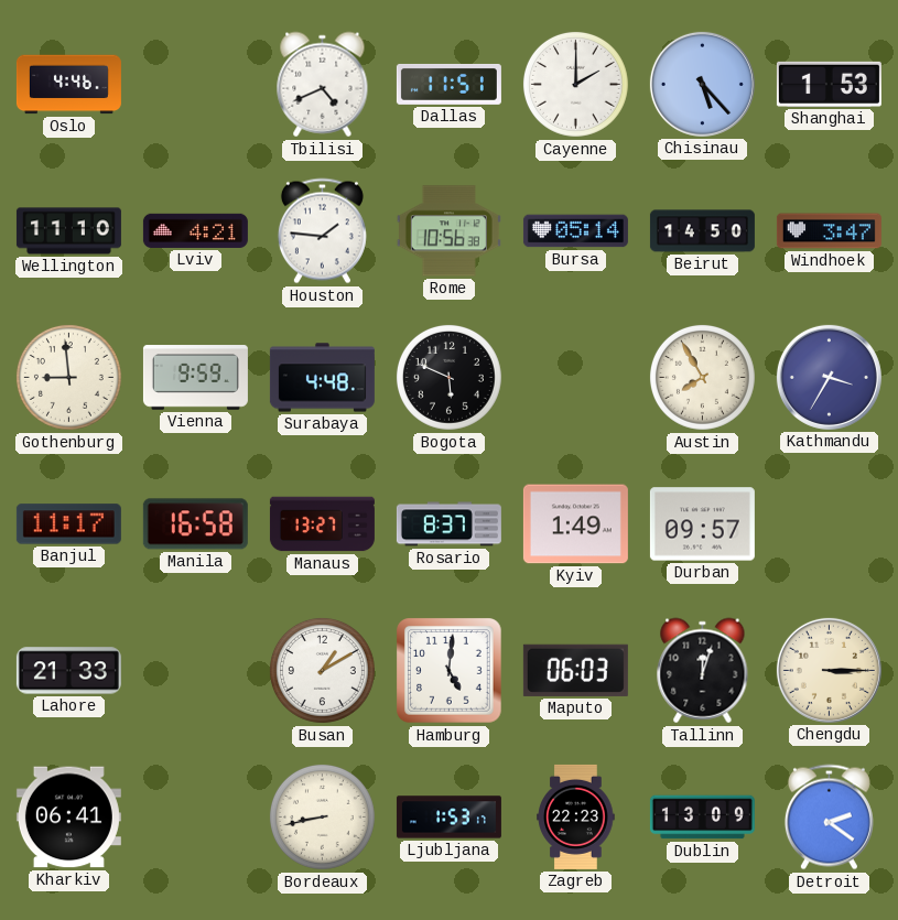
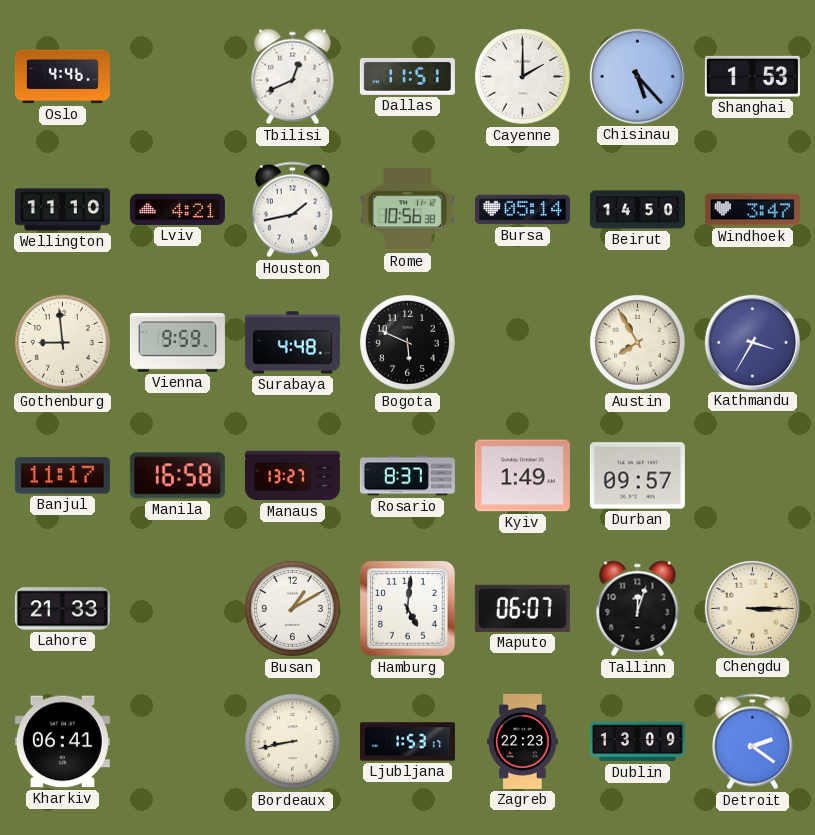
Tbilisi: 4:41 -> 12:41 (293, 77)
Houston: 1:46 -> 1:43 (292, 210)
Maputo: 06:03 -> 06:07 (522, 608)
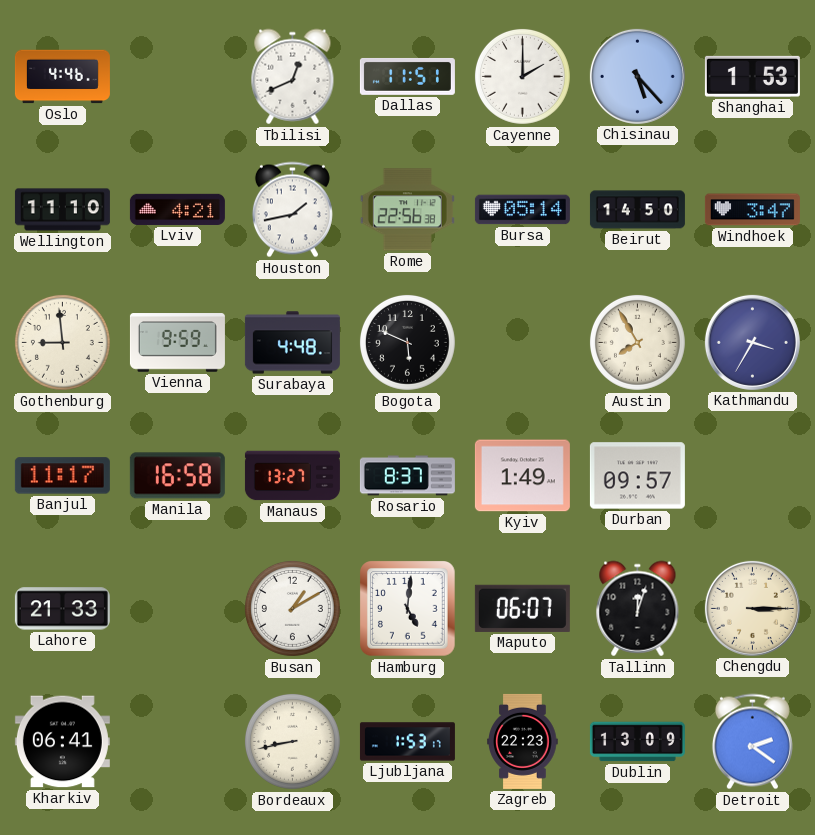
Rome: 10:56 -> 22:56 (407, 210)
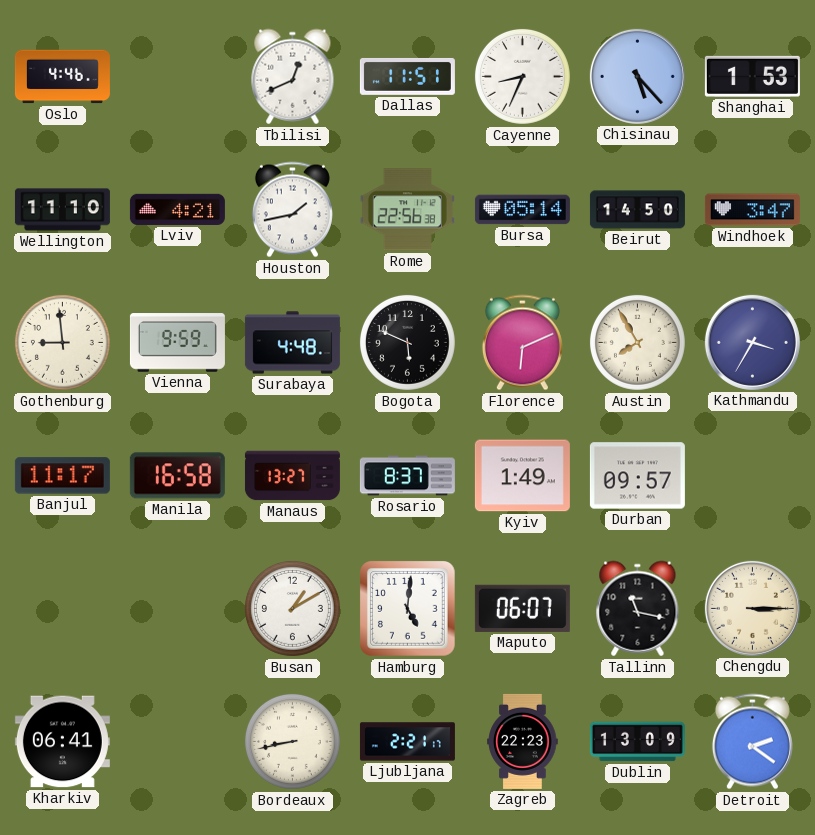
Cayenne: 2:00 -> 8:34 (522, 76)
Florence: none -> 6:11 (522, 343)
Lahore: 21:33 -> none (62, 609)
Tallinn: 12:03 -> 11:17 (638, 609)
Ljubljana: 1:53 -> 2:21 (407, 742)
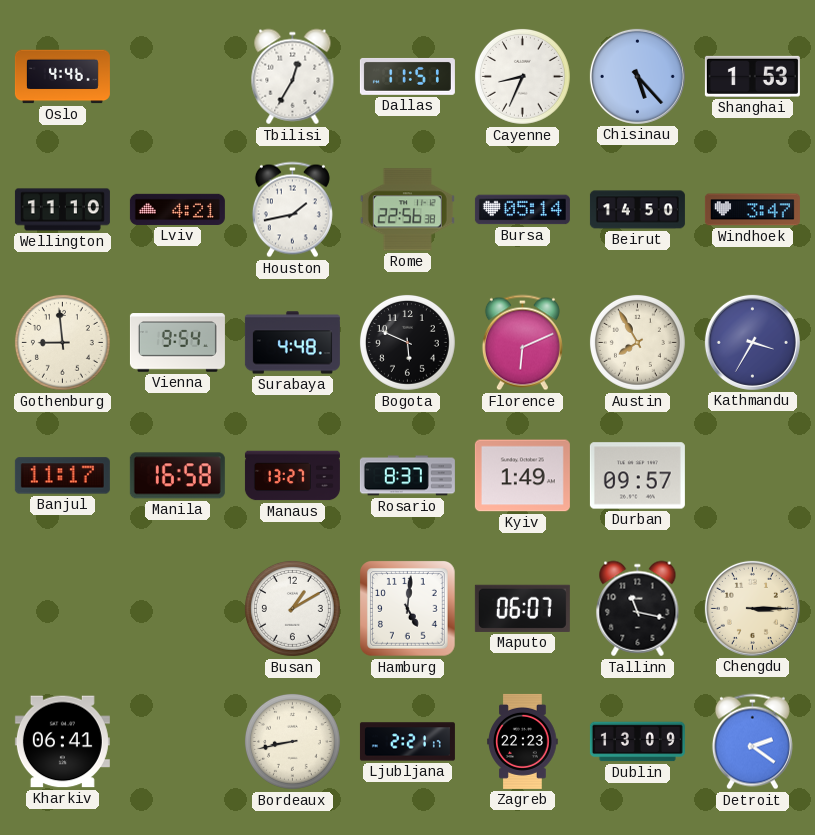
Tbilisi: 12:41 -> 12:35 (293, 77)
Vienna: 9:59 -> 9:54 (177, 343)
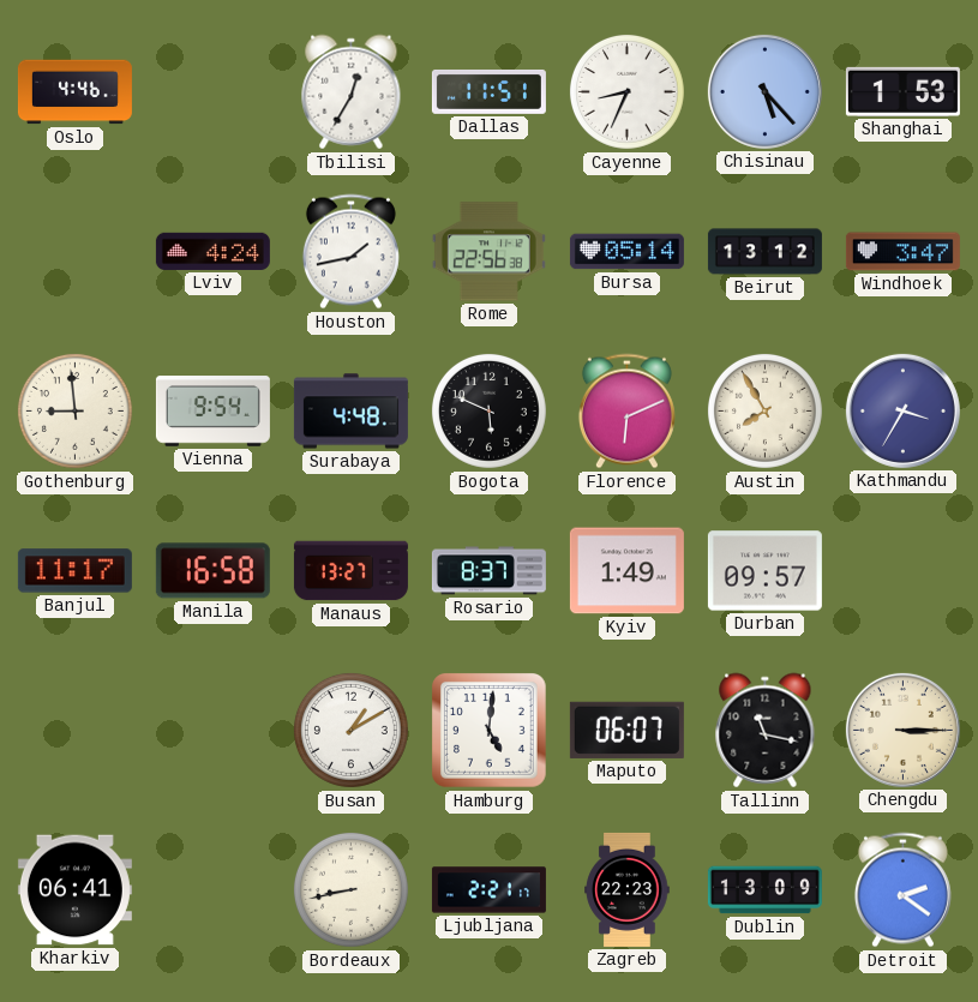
Wellington: 11:10 -> none (62, 210)
Lviv: 4:21 -> 4:24 (212, 251)
Beirut: 14:50 -> 13:12 (764, 252)
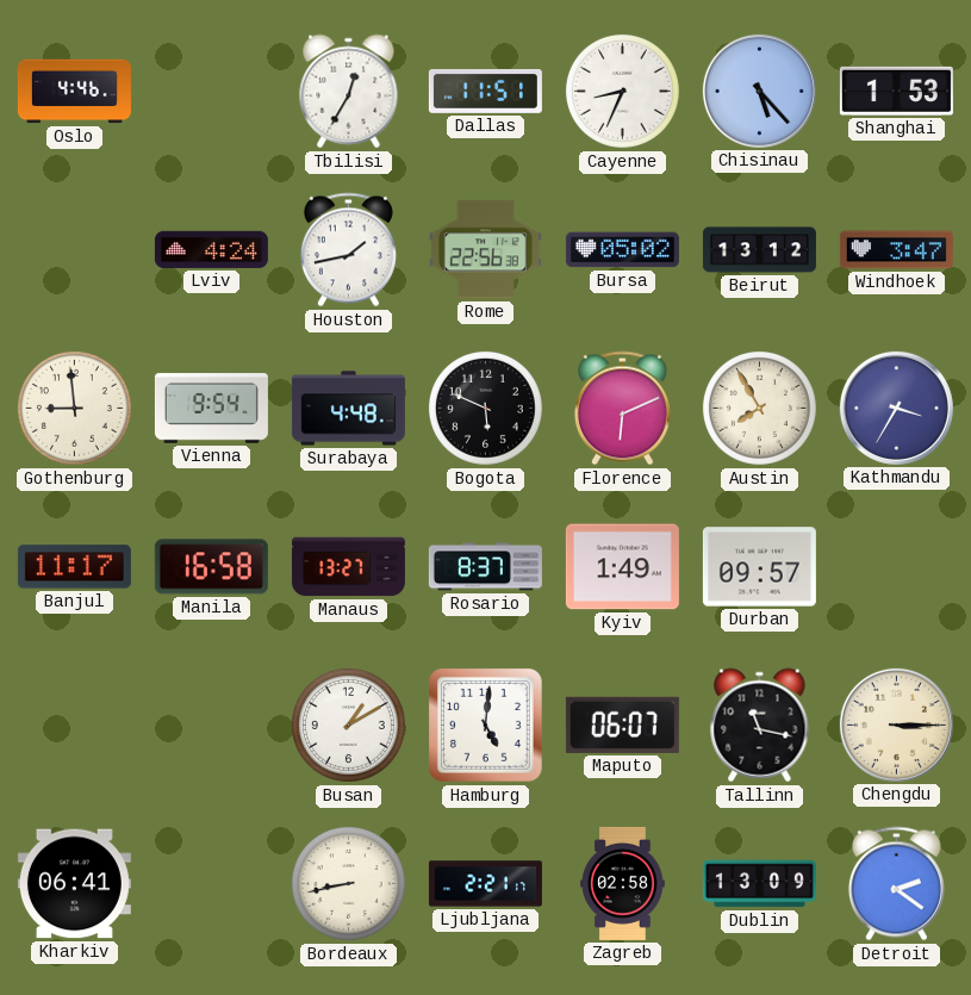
Bursa: 05:14 -> 05:02 (622, 250)
Zagreb: 22:23 -> 02:58 (623, 883)
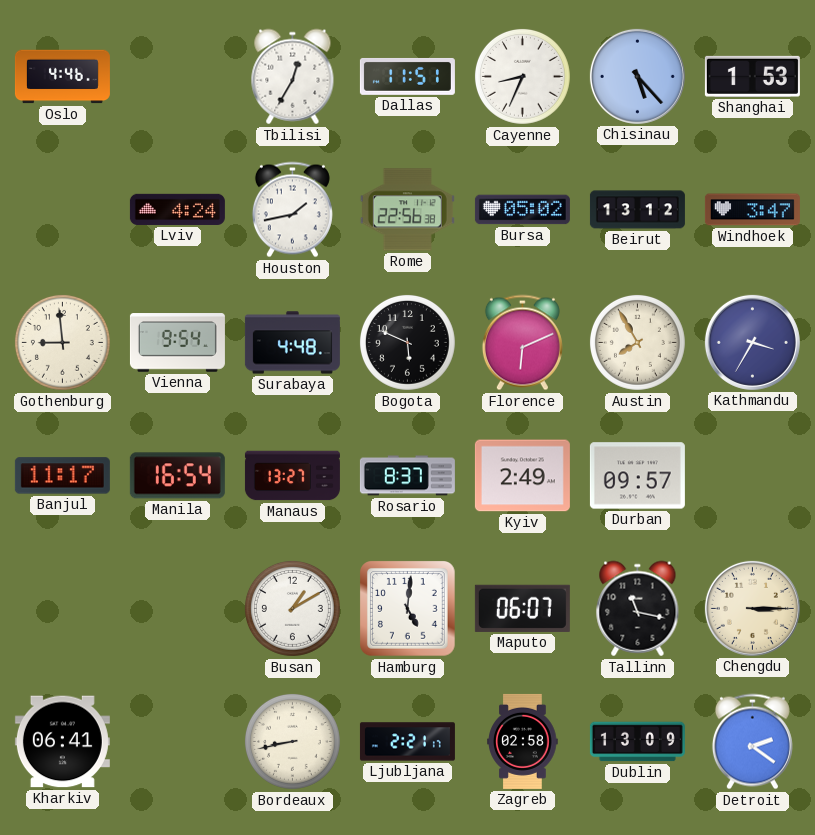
Manila: 16:58 -> 16:54 (177, 476)
Kyiv: 1:49 -> 2:49 (522, 476)
